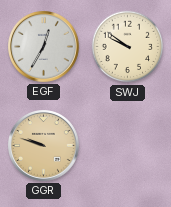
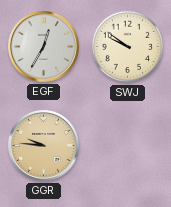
GGR: 9:48 -> 9:46 (44, 146)
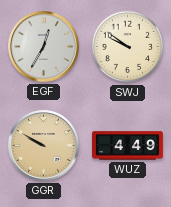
GGR: 9:46 -> 9:50 (44, 146)
WUZ: none -> 4:49 (128, 146)
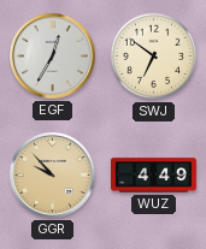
SWJ: 9:51 -> 6:51 (154, 57)
GGR: 9:50 -> 9:53 (53, 176)
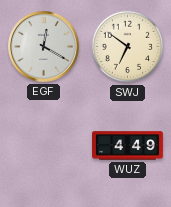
EGF: 12:35 -> 12:20 (44, 47)
GGR: 9:53 -> none (53, 176)
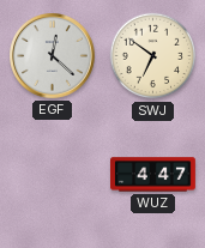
EGF: 12:20 -> 12:22 (53, 56)
WUZ: 4:49 -> 4:47 (153, 175)
